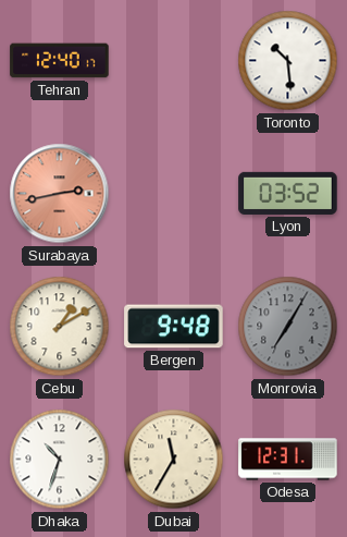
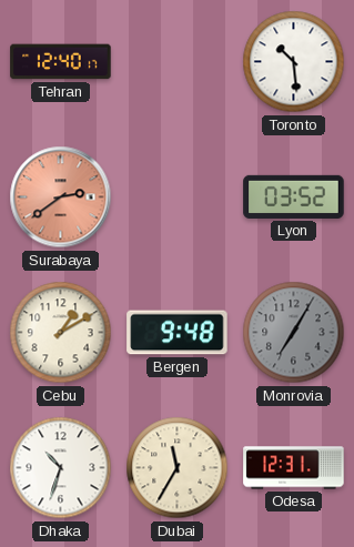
Surabaya: 2:43 -> 2:39 (61, 197)
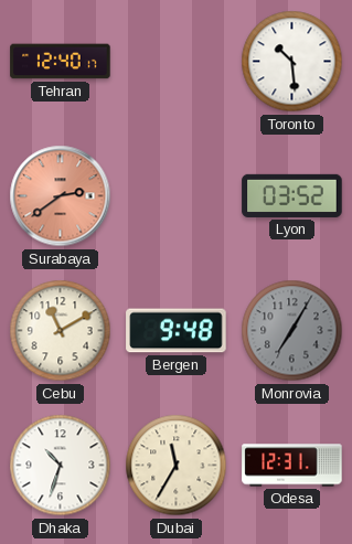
Cebu: 1:10 -> 11:10 (61, 331)
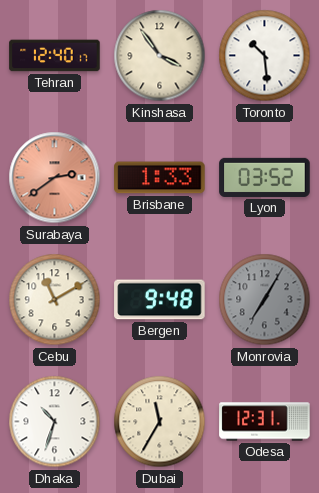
Kinshasa: none -> 3:54 (160, 56)
Brisbane: none -> 1:33 (160, 178)
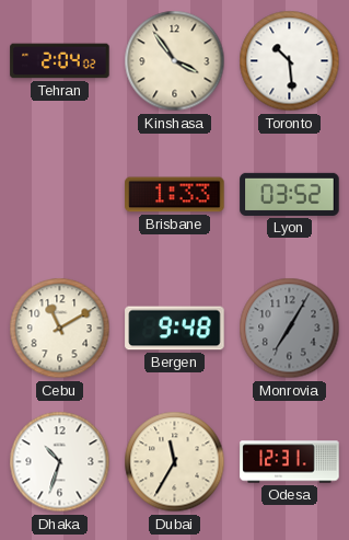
Tehran: 12:40 -> 2:04 (60, 61)
Surabaya: 2:39 -> none (55, 178)
